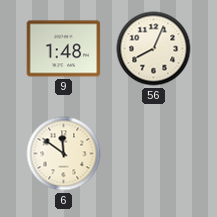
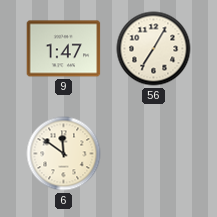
9: 1:48 -> 1:47 (64, 49)
56: 8:04 -> 7:05 (154, 49)
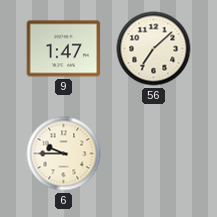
56: 7:05 -> 7:08 (154, 49)
6: 11:51 -> 9:45 (64, 154)
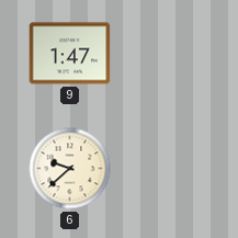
56: 7:08 -> none (154, 49)
6: 9:45 -> 9:38 (70, 169)
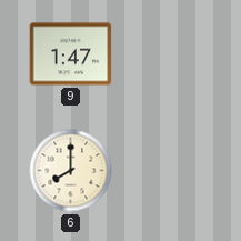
6: 9:38 -> 8:00 (71, 171)
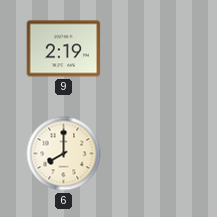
9: 1:47 -> 2:19 (64, 49)
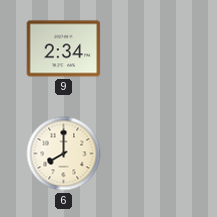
9: 2:19 -> 2:34 (64, 49)
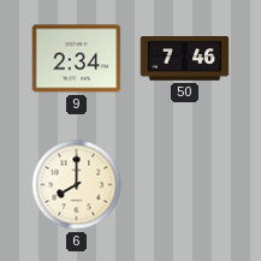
50: none -> 7:46 (185, 59)
